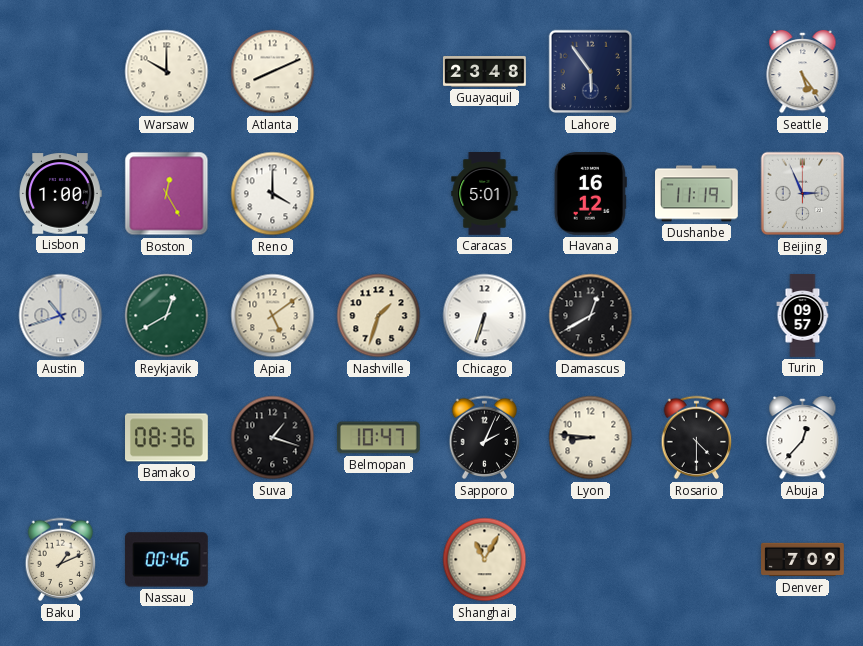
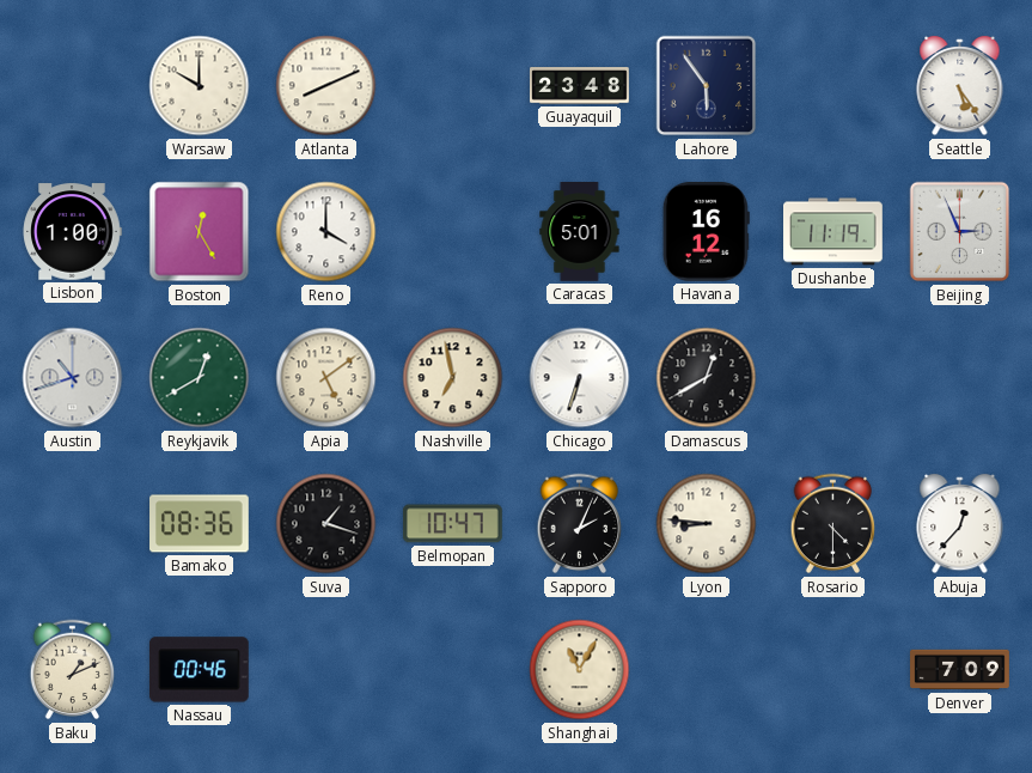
Nashville: 1:33 -> 6:58 (453, 378)
Turin: 09:57 -> none (803, 316)
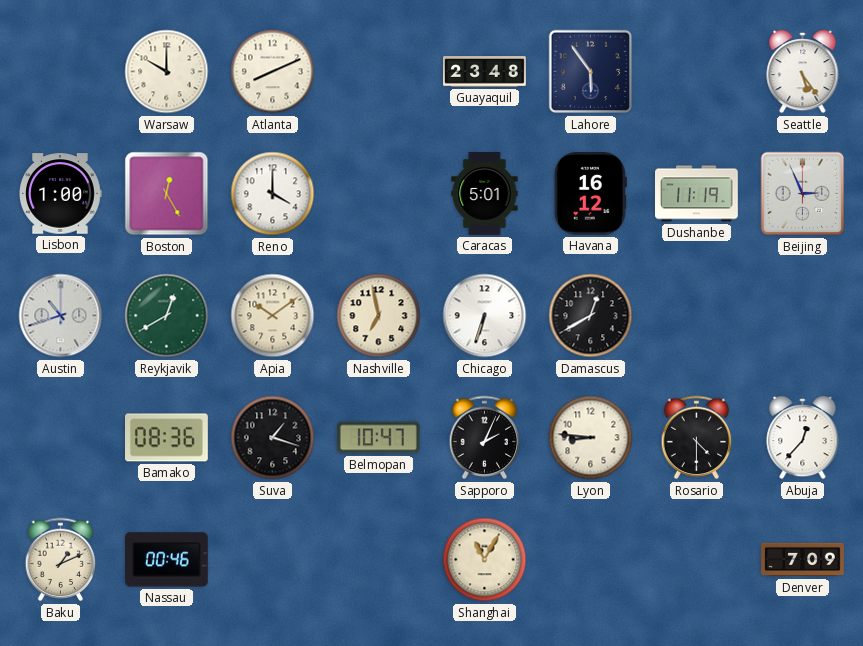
Apia: 5:09 -> 10:09 (273, 316)
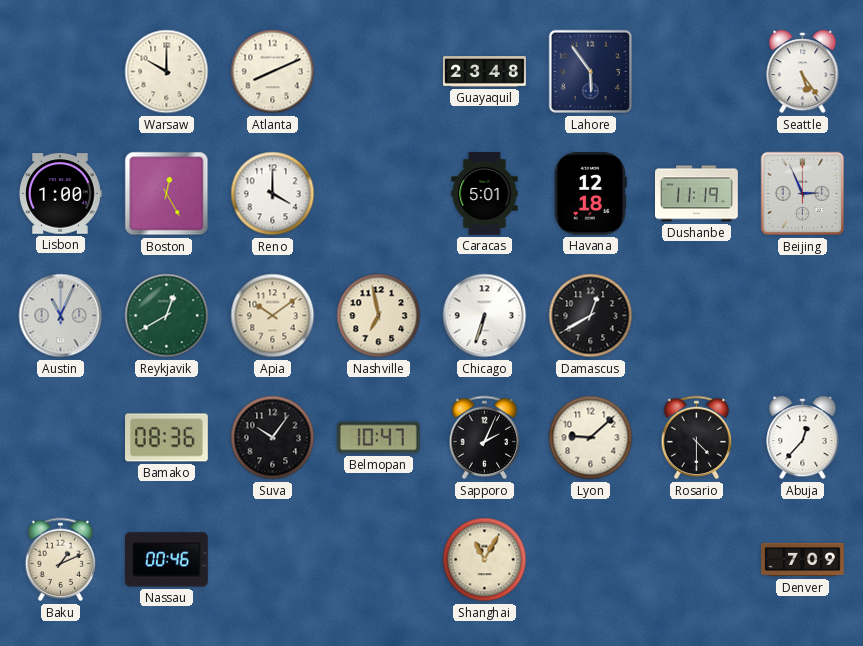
Havana: 16:12 -> 12:18 (590, 194)
Austin: 10:42 -> 11:04 (61, 316)
Suva: 1:18 -> 10:06 (273, 438)
Lyon: 8:46 -> 9:08 (591, 438)
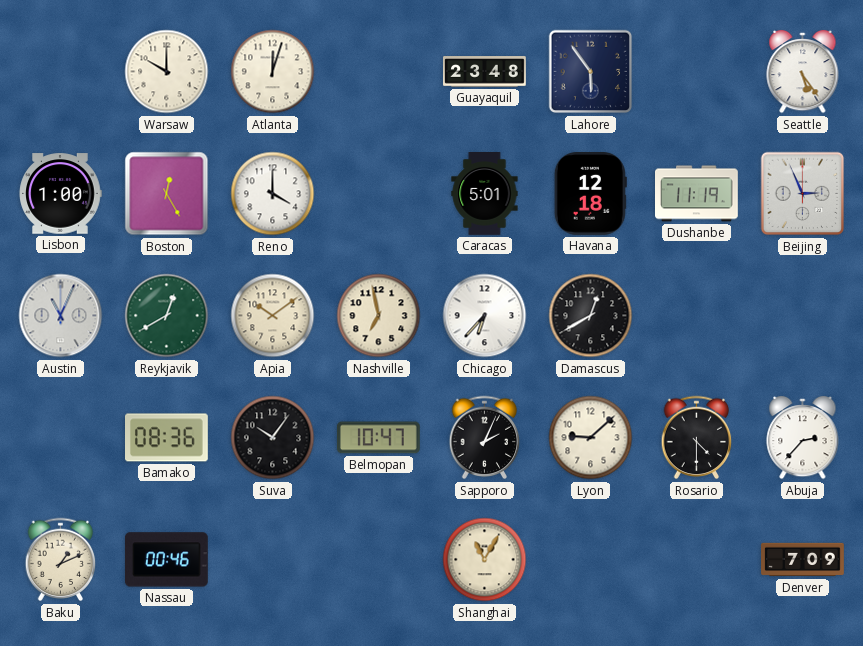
Atlanta: 8:11 -> 12:03 (273, 72)
Chicago: 6:33 -> 6:37 (485, 316)
Abuja: 12:37 -> 2:37 (803, 438)
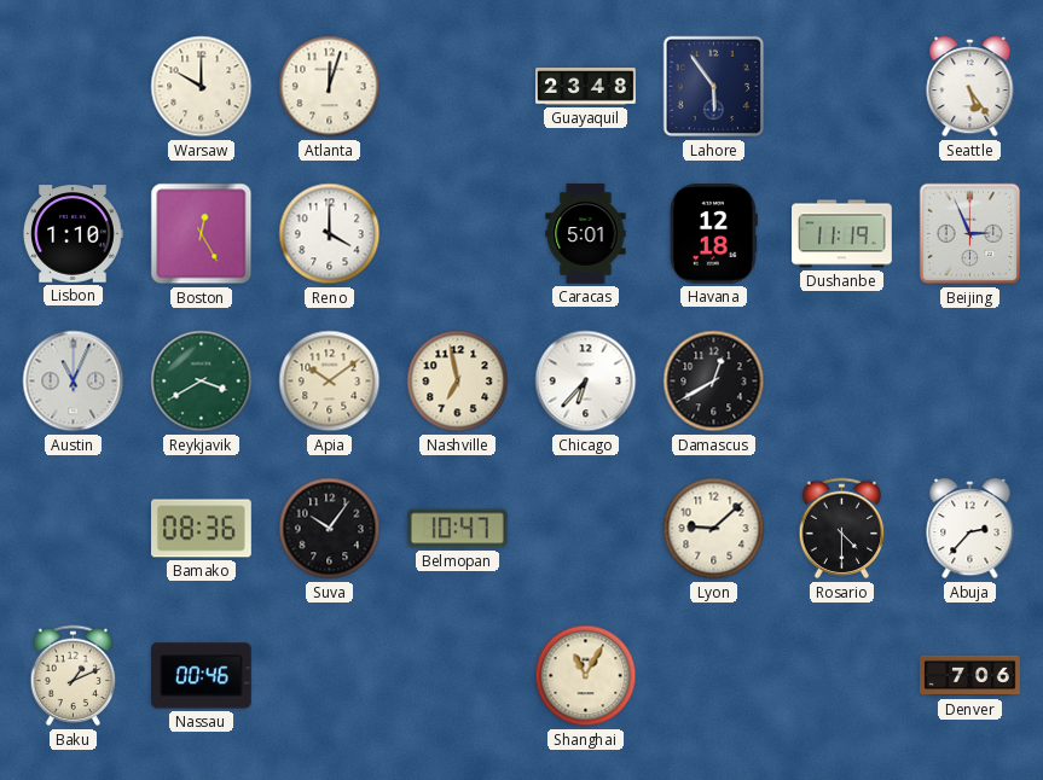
Lisbon: 1:00 -> 1:10 (73, 234)
Reykjavik: 12:40 -> 3:40 (202, 382)
Sapporo: 2:04 -> none (485, 438)
Denver: 7:09 -> 7:06 (970, 676)
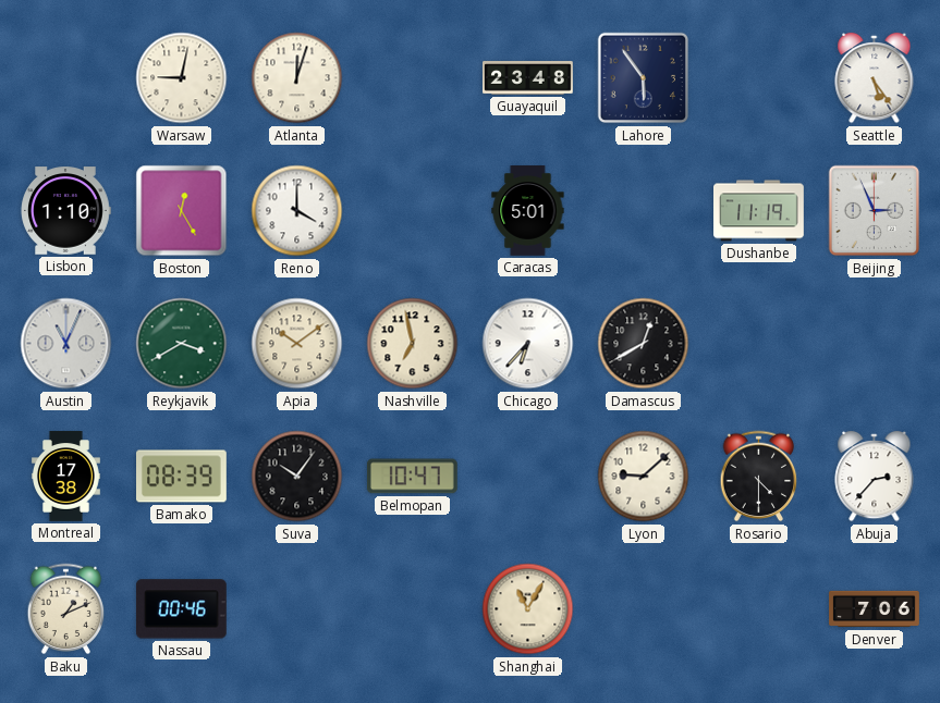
Warsaw: 10:00 -> 9:02 (182, 78)
Havana: 12:18 -> none (713, 234)
Montreal: none -> 17:38 (65, 477)
Bamako: 08:36 -> 08:39 (182, 477)
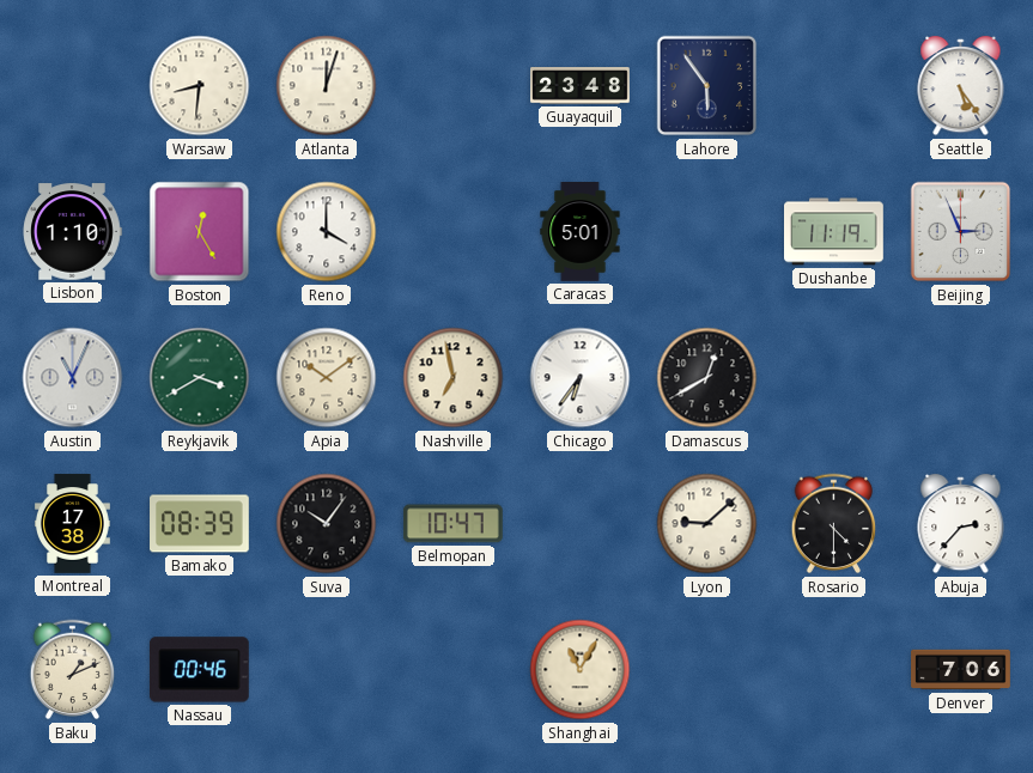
Warsaw: 9:02 -> 8:31 (200, 86)
Chicago: 6:37 -> 6:36 (581, 378)
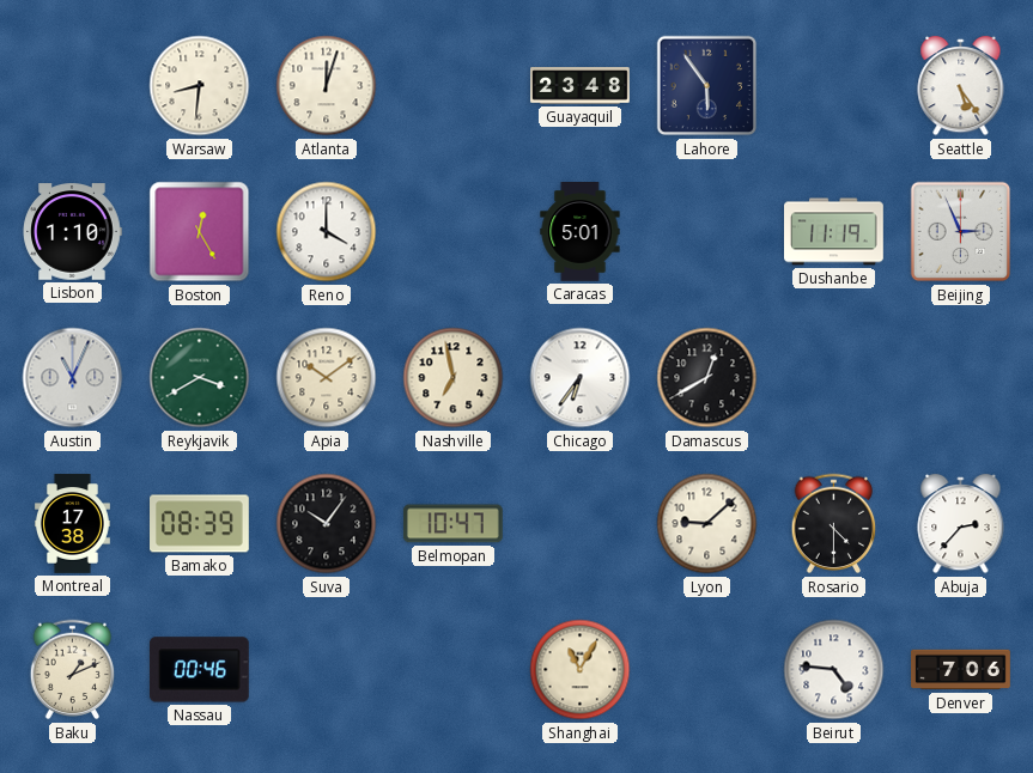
Beirut: none -> 4:46 (834, 670)
